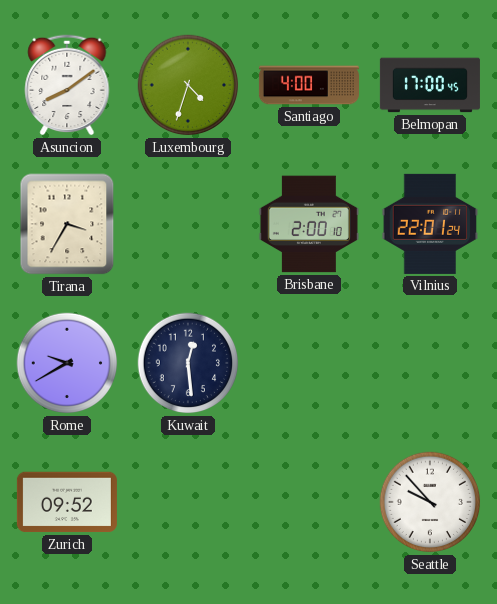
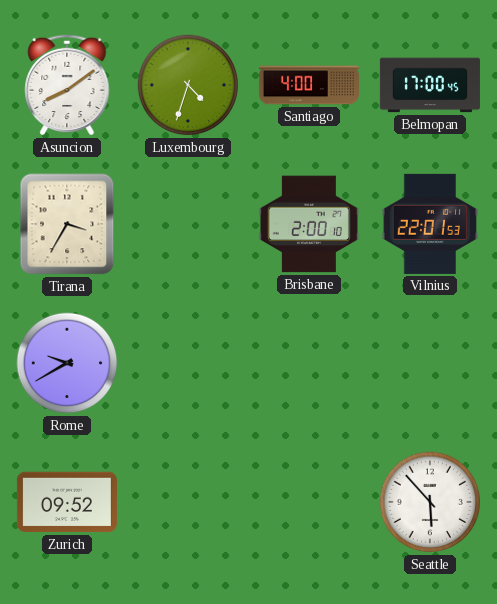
Vilnius: 22:01:24 -> 22:01:53 (430, 224)
Kuwait: 12:29 -> none (188, 363)
Seattle: 9:53 -> 5:53 (430, 502)
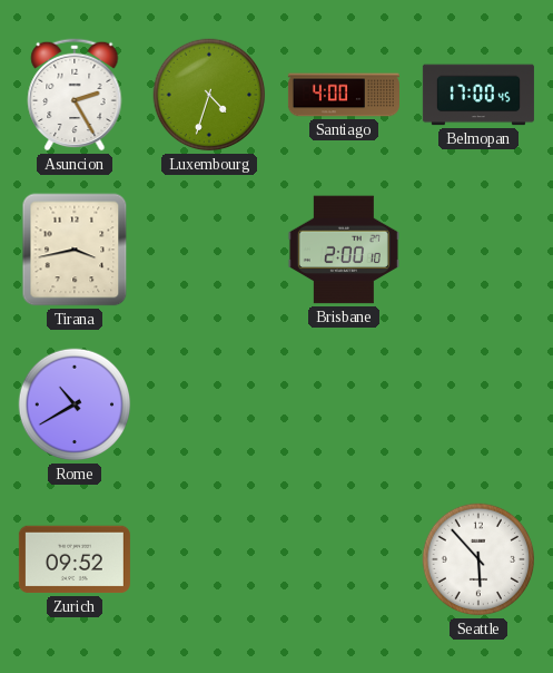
Asuncion: 8:09 -> 2:25 (75, 95)
Tirana: 3:35 -> 3:43 (75, 250)
Vilnius: 22:01 -> none (430, 224)
Rome: 9:40 -> 10:40 (75, 404)
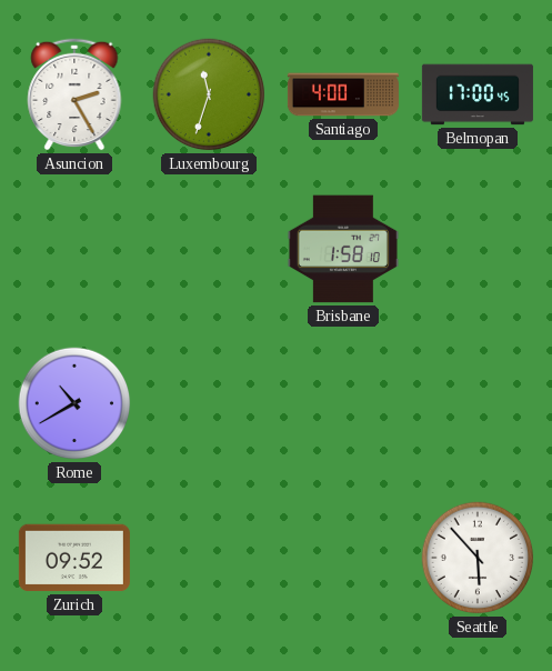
Luxembourg: 4:33 -> 11:33 (209, 94)
Tirana: 3:43 -> none (75, 250)
Brisbane: 2:00 -> 1:58 (343, 249)
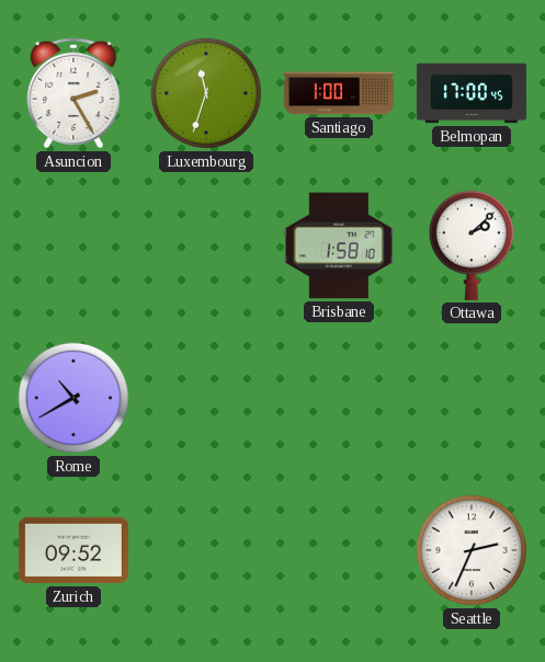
Santiago: 4:00 -> 1:00 (339, 93)
Ottawa: none -> 2:08 (470, 246)
Seattle: 5:53 -> 2:34 (472, 550)
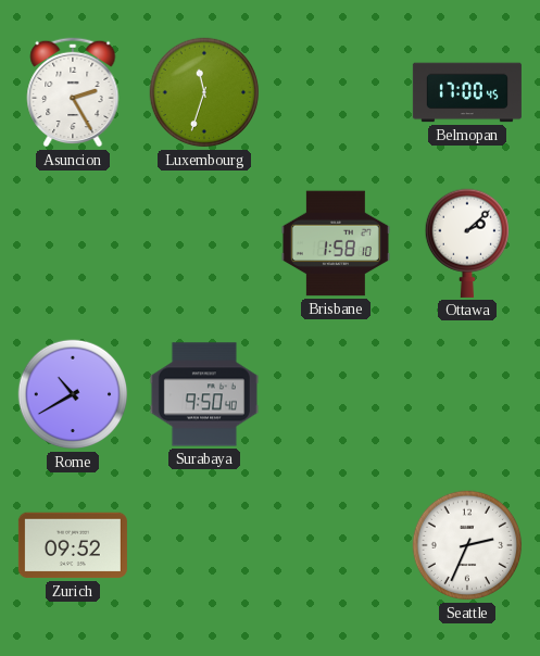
Santiago: 1:00 -> none (339, 93)
Surabaya: none -> 9:50 (204, 394)
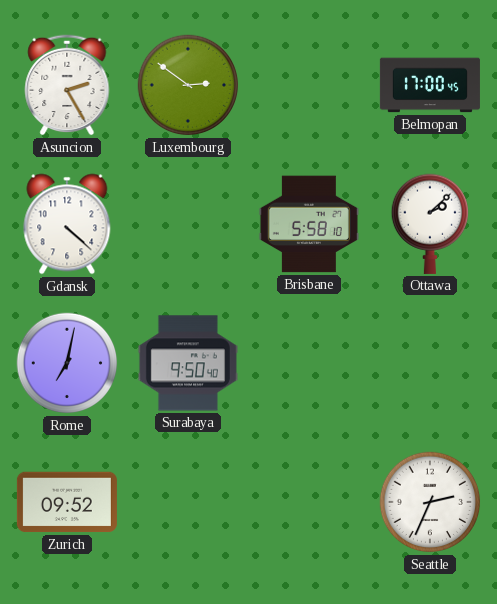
Luxembourg: 11:33 -> 2:51 (188, 85)
Gdansk: none -> 4:22 (67, 224)
Brisbane: 1:58 -> 5:58 (309, 224)
Rome: 10:40 -> 7:02 (67, 363)
